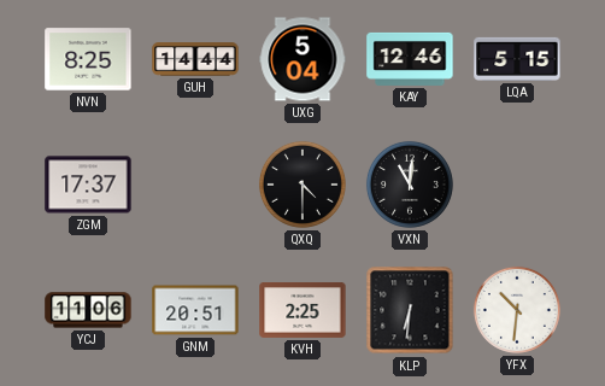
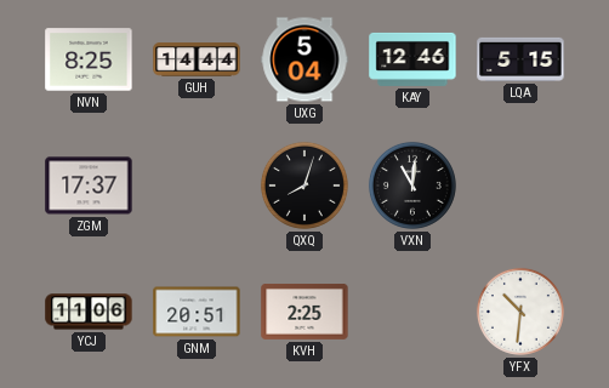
QXQ: 4:30 -> 8:03 (304, 186)
KLP: 6:31 -> none (410, 310)
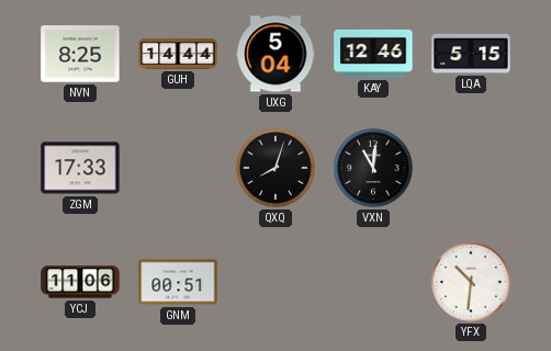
ZGM: 17:37 -> 17:33 (80, 168)
GNM: 20:51 -> 00:51 (178, 282)
KVH: 2:25 -> none (304, 313)
